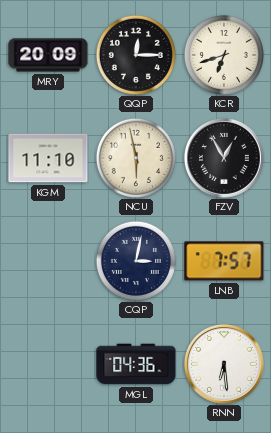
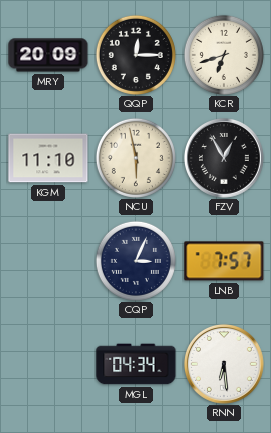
CQP: 3:02 -> 3:04 (136, 261)
MGL: 04:36 -> 04:34 (136, 364)
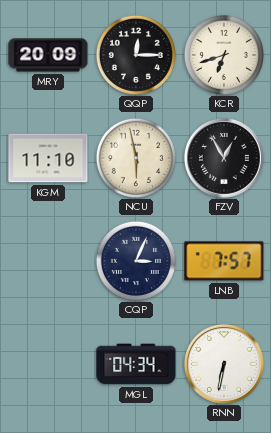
RNN: 6:29 -> 6:32 (224, 364)
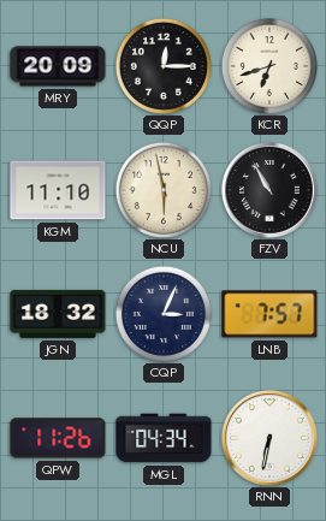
FZV: 12:55 -> 10:55 (269, 190)
JGN: none -> 18:32 (58, 314)
QPW: none -> 11:26 (58, 438)
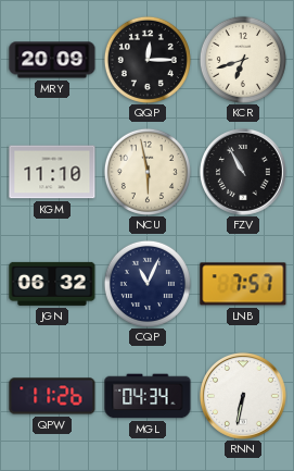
JGN: 18:32 -> 06:32 (52, 284)
CQP: 3:04 -> 11:04 (148, 284)
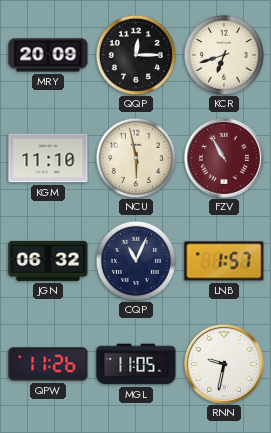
FZV dial: black -> burgundy (224, 158)
LNB: 7:57 -> 1:57 (224, 261)
MGL: 04:34 -> 11:05 (136, 364)
RNN: 6:32 -> 9:32 (224, 364)
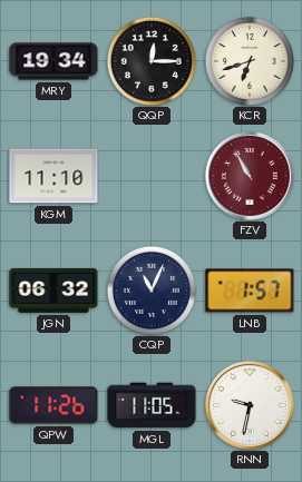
MRY: 20:09 -> 19:34 (53, 61)
NCU: 5:58 -> none (136, 158)
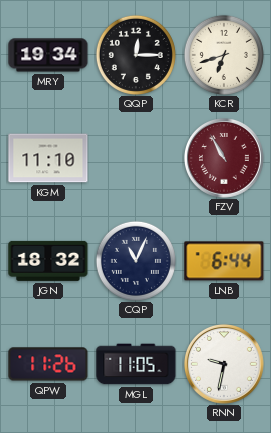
JGN: 06:32 -> 18:32 (48, 261)
LNB: 1:57 -> 6:44 (224, 261)
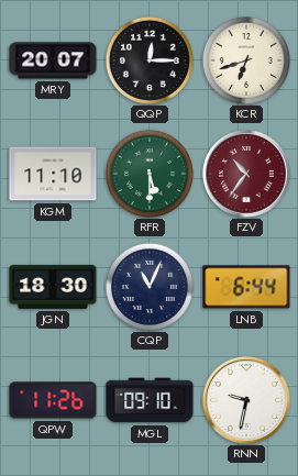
MRY: 19:34 -> 20:07 (53, 60)
RFR: none -> 5:30 (150, 174)
FZV: 10:55 -> 10:36 (246, 174)
JGN: 18:32 -> 18:30 (53, 287)
MGL: 11:05 -> 09:10 (150, 400)
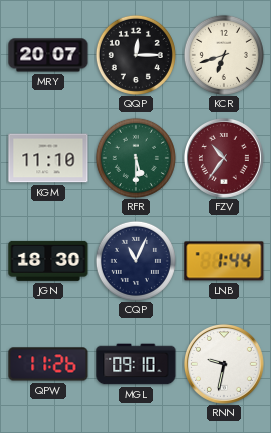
LNB: 6:44 -> 1:44 (224, 261)
